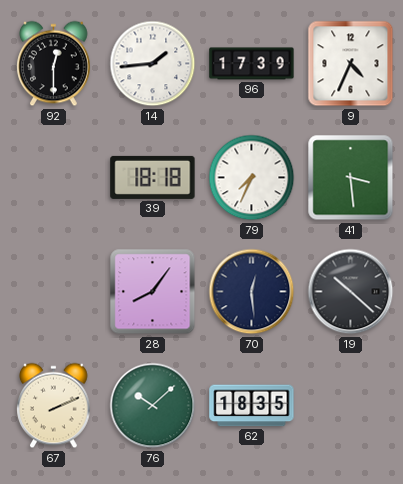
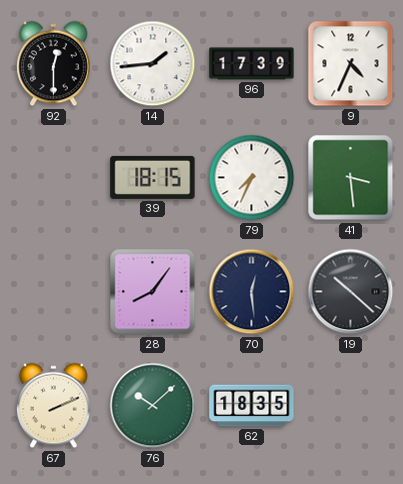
39: 18:18 -> 18:15 (153, 177)
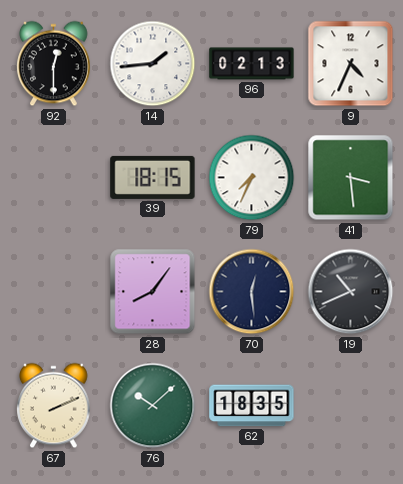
96: 17:39 -> 02:13 (252, 64)
19: 10:22 -> 10:41 (351, 292)
